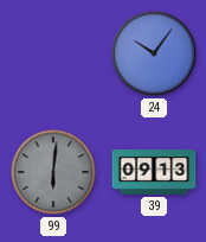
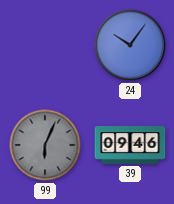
99: 6:01 -> 6:04 (45, 145)
39: 09:13 -> 09:46 (130, 145)
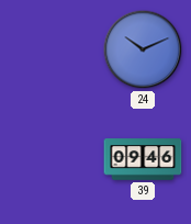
24: 10:06 -> 10:11 (143, 49)
99: 6:04 -> none (45, 145)
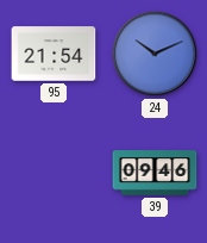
95: none -> 21:54 (54, 54)
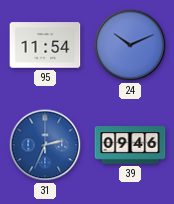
95: 21:54 -> 11:54 (45, 45)
31: none -> 2:34 (45, 145)
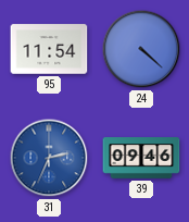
24: 10:11 -> 4:22 (141, 49)
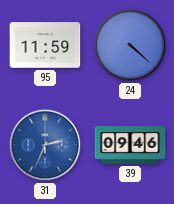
95: 11:54 -> 11:59 (45, 45)
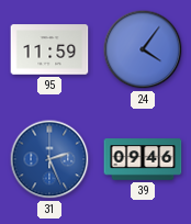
24: 4:22 -> 4:06 (143, 49)
31: 2:34 -> 2:26 (49, 159)
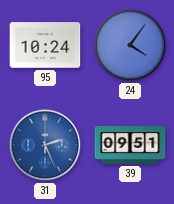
95: 11:59 -> 10:24 (45, 45)
39: 09:46 -> 09:51 (130, 145)
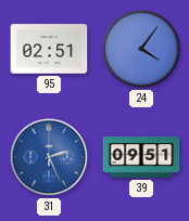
95: 10:24 -> 02:51 (49, 49)
